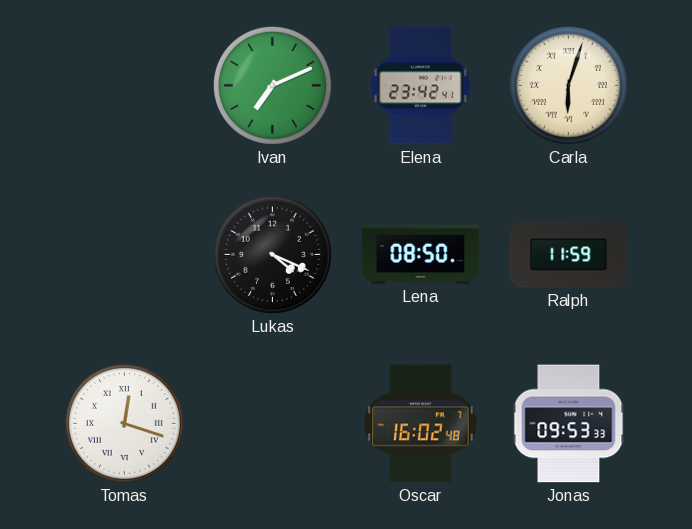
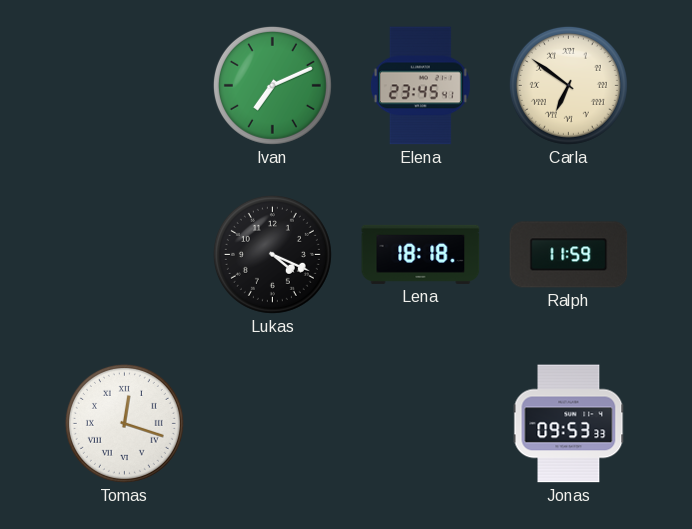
Elena: 23:42 -> 23:45 (420, 86)
Carla: 6:03 -> 6:51 (568, 85)
Lena: 08:50 -> 18:18 (421, 254)
Oscar: 16:02 -> none (421, 424)
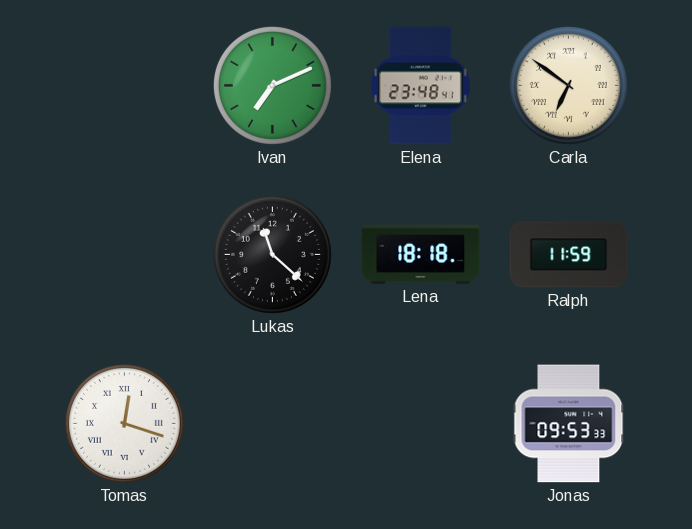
Elena: 23:45 -> 23:48 (420, 86)
Lukas: 4:19 -> 11:22 (272, 254)
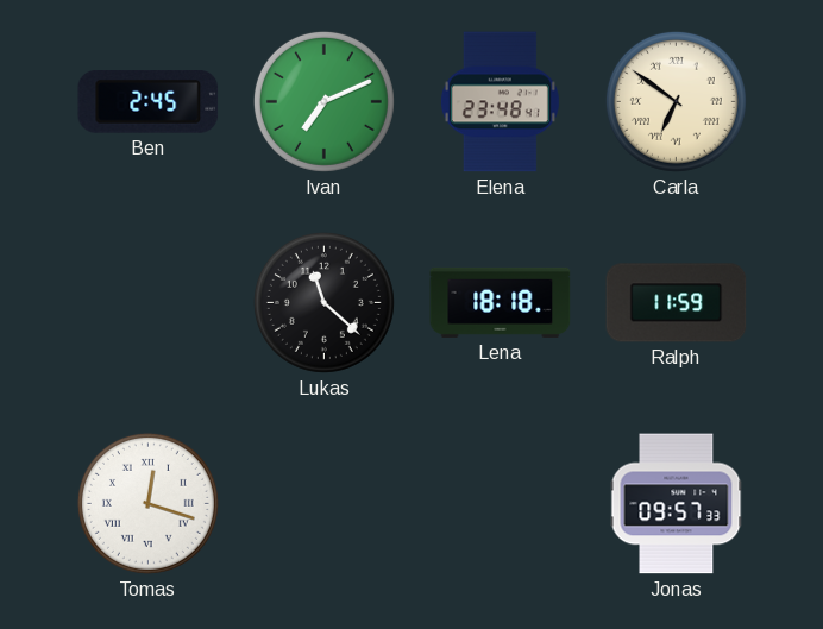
Ben: none -> 2:45 (149, 101)
Jonas: 09:53 -> 09:57 (677, 504)
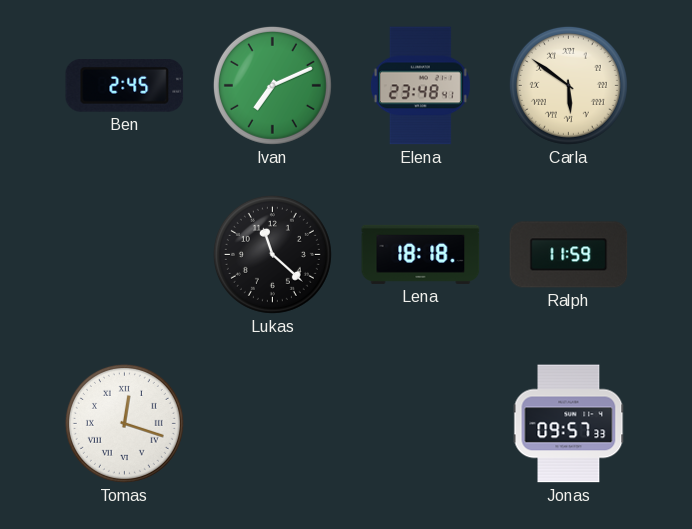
Carla: 6:51 -> 5:51 (568, 85)
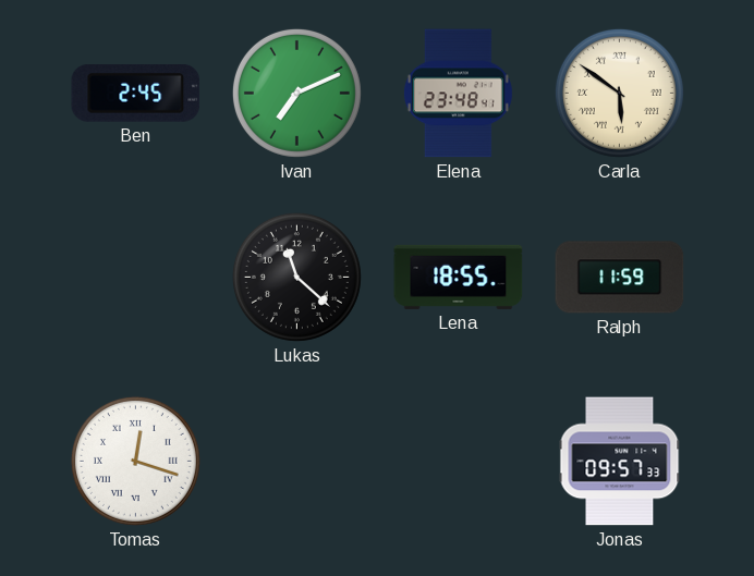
Lena: 18:18 -> 18:55 (459, 277)
